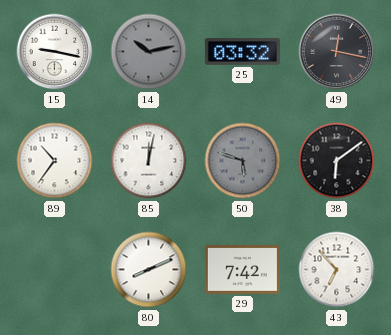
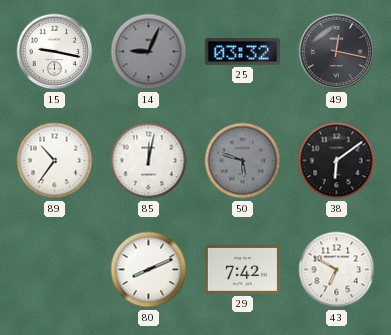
14: 10:13 -> 9:04 (149, 52)
43: 6:53 -> 6:50 (337, 270)
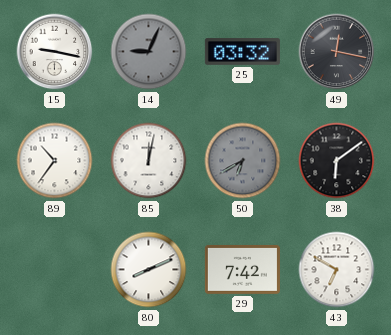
50: 5:48 -> 6:40 (243, 161)
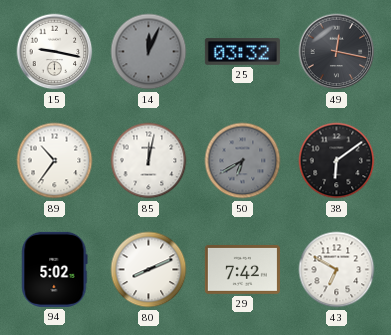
14: 9:04 -> 12:04 (149, 52)
94: none -> 5:02 (55, 269)
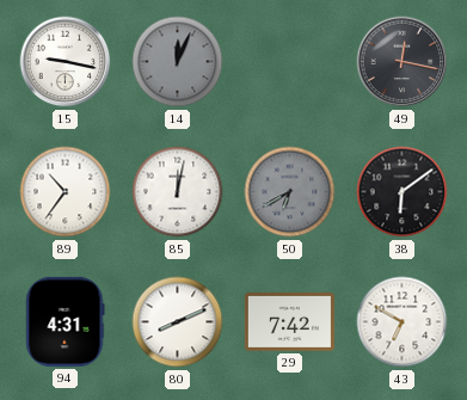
25: 03:32 -> none (242, 52)
94: 5:02 -> 4:31 (66, 321)
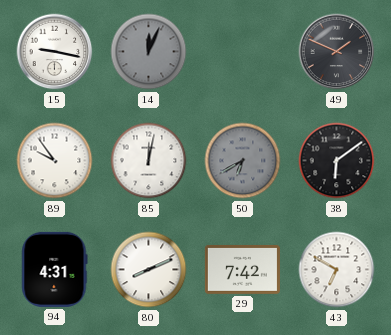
49: 12:17 -> 1:49 (337, 52)
89: 10:36 -> 9:54 (55, 161)
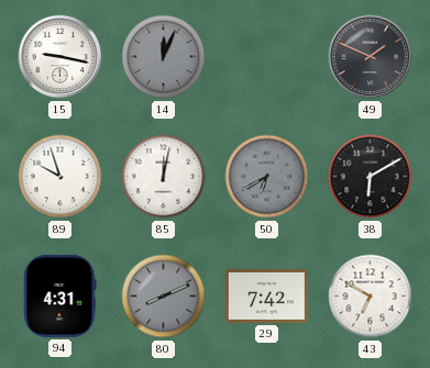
89: 9:54 -> 9:57 (60, 177)
38: 6:09 -> 6:10 (371, 177)
80 dial: white -> grey (164, 297)
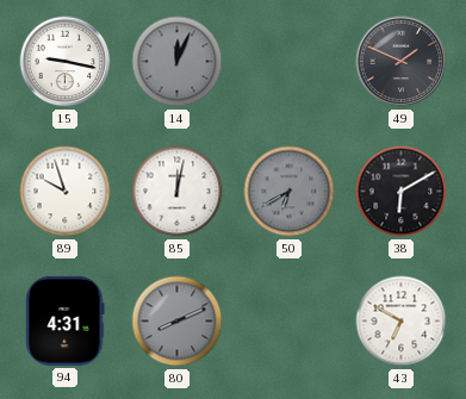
29: 7:42 -> none (266, 295)
